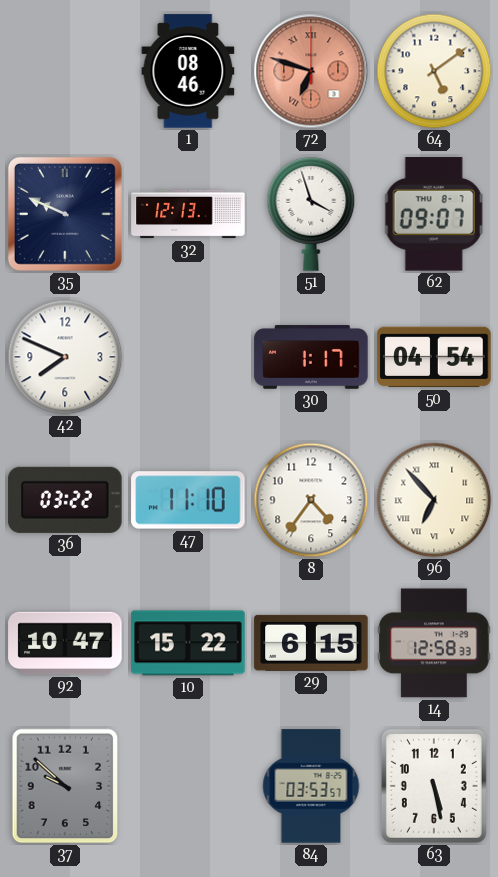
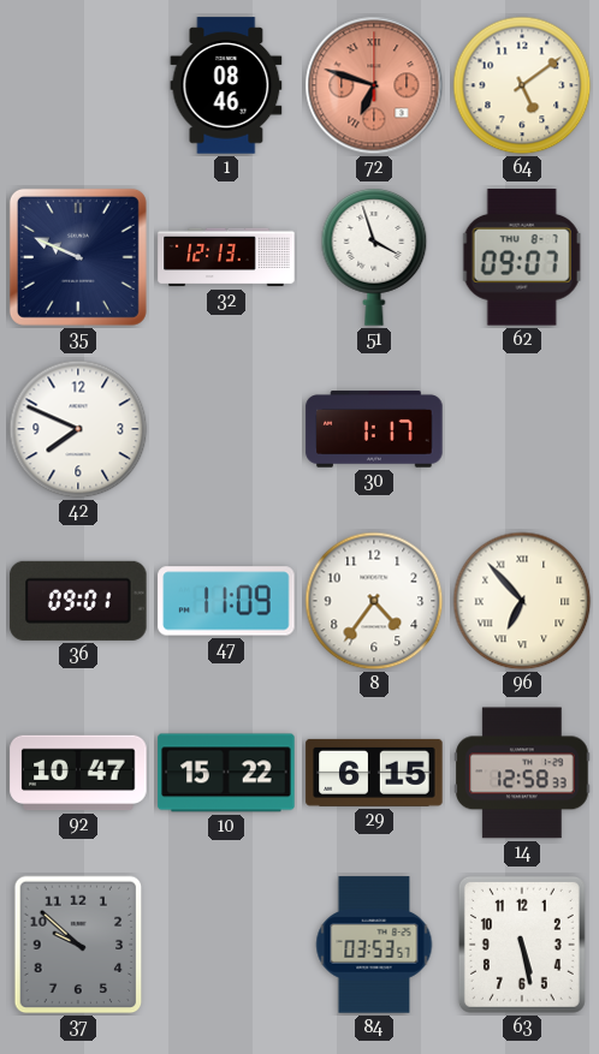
50: 04:54 -> none (434, 357)
36: 03:22 -> 09:01 (78, 601)
47: 11:10 -> 11:09 (226, 601)
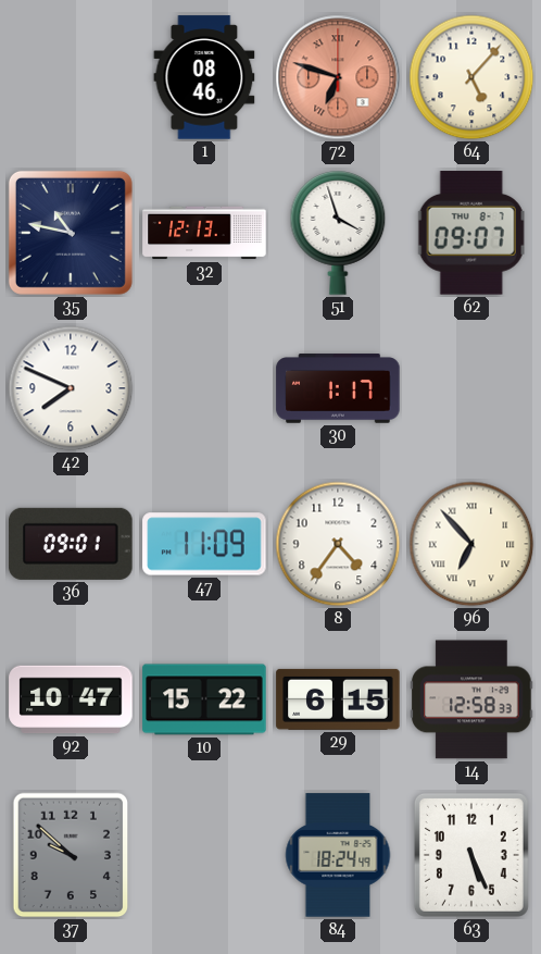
64: 5:09 -> 5:07 (471, 77)
35: 9:49 -> 10:47 (71, 233)
84: 03:53 -> 18:24 (338, 855)
63: 5:28 -> 5:26 (471, 855)
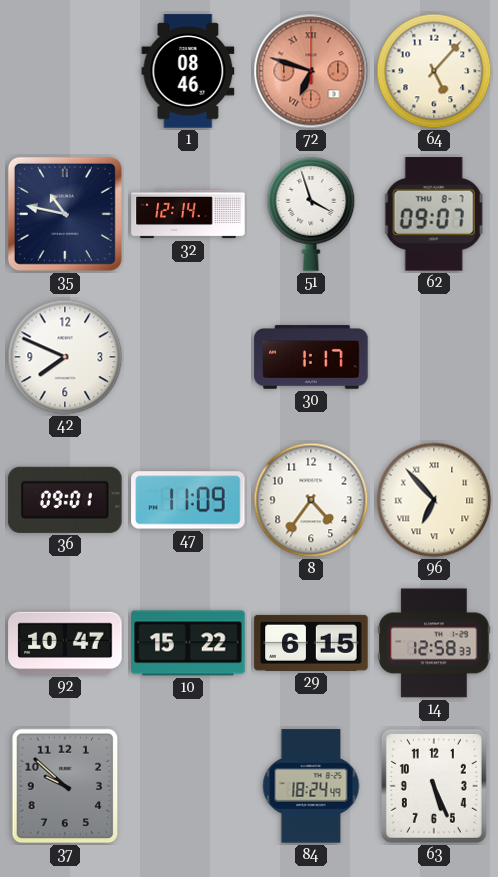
32: 12:13 -> 12:14 (188, 214)
